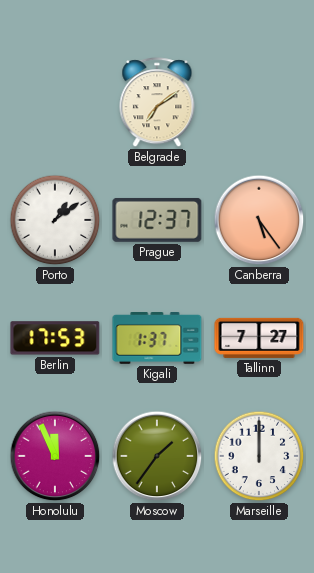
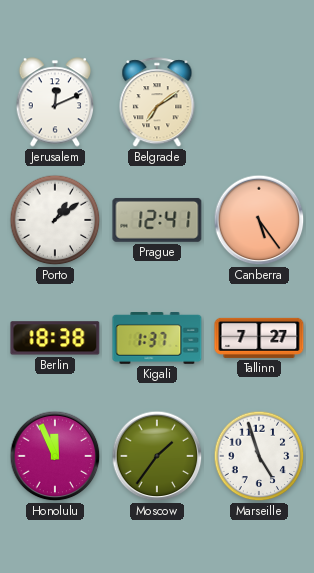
Jerusalem: none -> 12:11 (54, 102)
Prague: 12:37 -> 12:41 (157, 220)
Berlin: 17:53 -> 18:38 (55, 338)
Marseille: 12:00 -> 4:57 (259, 456)
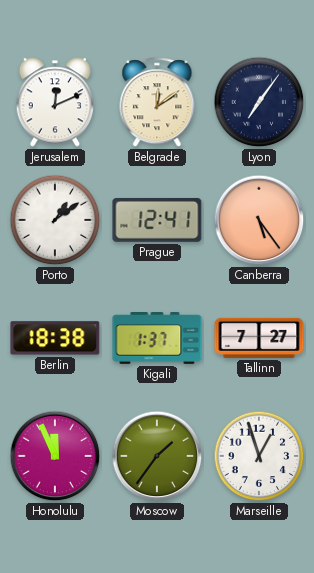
Belgrade: 7:09 -> 12:09 (157, 103)
Lyon: none -> 7:06 (259, 102)
Marseille: 4:57 -> 12:57 (259, 456)
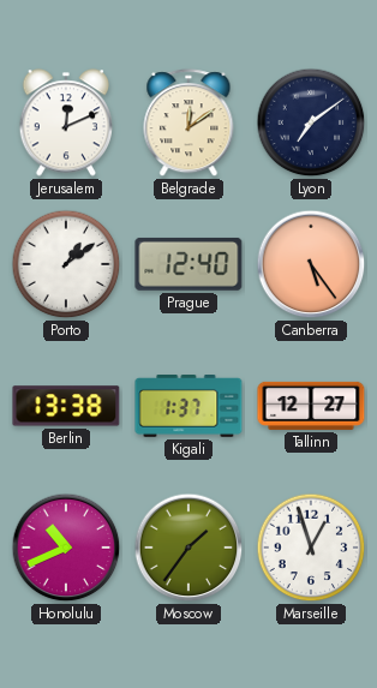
Lyon: 7:06 -> 7:09 (311, 122)
Prague: 12:41 -> 12:40 (188, 264)
Berlin: 18:38 -> 13:38 (66, 406)
Tallinn: 7:27 -> 12:27 (311, 406)
Honolulu: 11:56 -> 10:41 (66, 548)
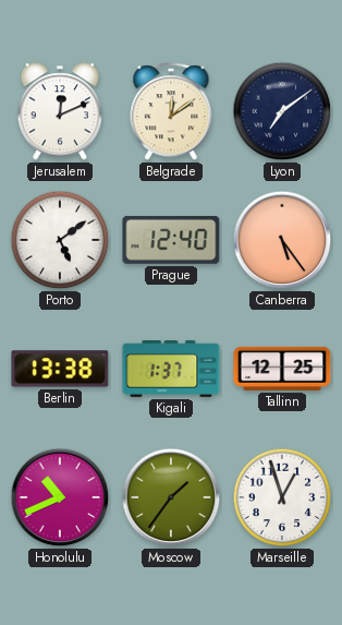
Porto: 1:09 -> 5:09 (60, 240)
Tallinn: 12:27 -> 12:25 (282, 369)
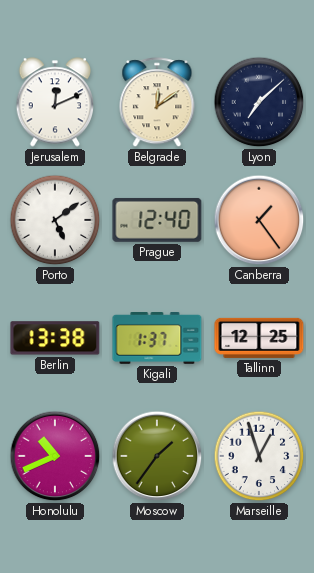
Lyon: 7:09 -> 7:08 (259, 102)
Canberra: 5:24 -> 1:24 (259, 220)
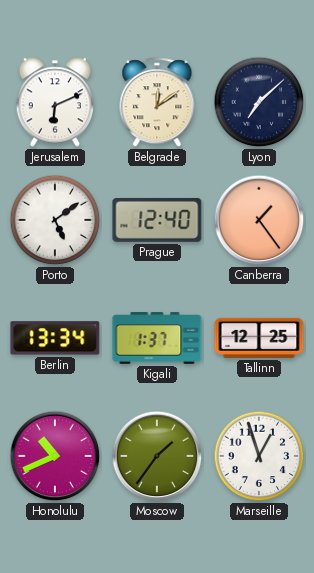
Jerusalem: 12:11 -> 6:11 (54, 102)
Berlin: 13:38 -> 13:34 (55, 338)
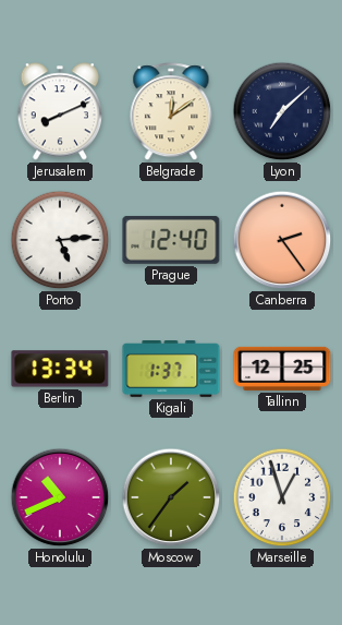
Jerusalem: 6:11 -> 8:11 (59, 111)
Porto: 5:09 -> 5:14 (60, 240)
Canberra: 1:24 -> 2:24 (282, 240)
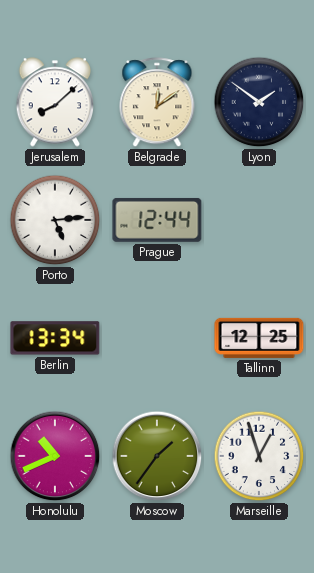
Jerusalem: 8:11 -> 8:08 (54, 102)
Lyon: 7:08 -> 1:51 (259, 102)
Prague: 12:40 -> 12:44 (157, 220)
Canberra: 2:24 -> none (282, 240)
Kigali: 1:37 -> none (171, 370)
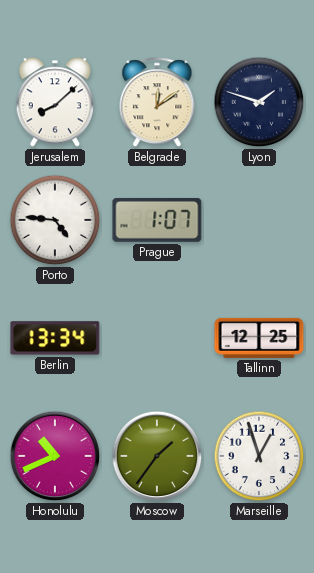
Lyon: 1:51 -> 1:48 (259, 102)
Porto: 5:14 -> 4:46 (55, 220)
Prague: 12:44 -> 1:07 (157, 220)
